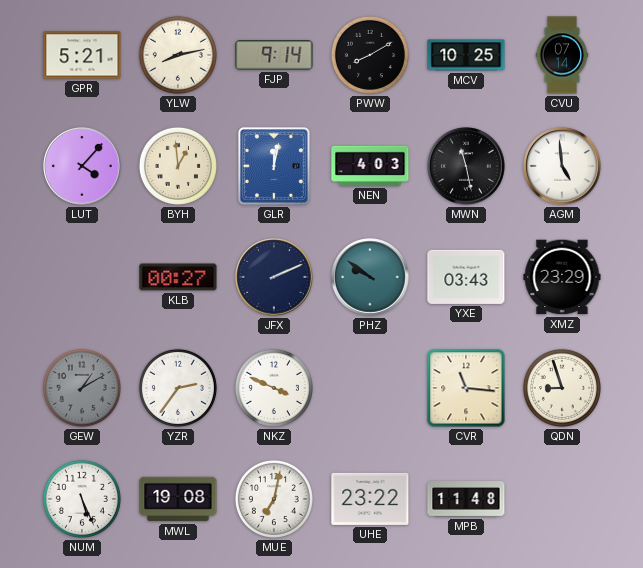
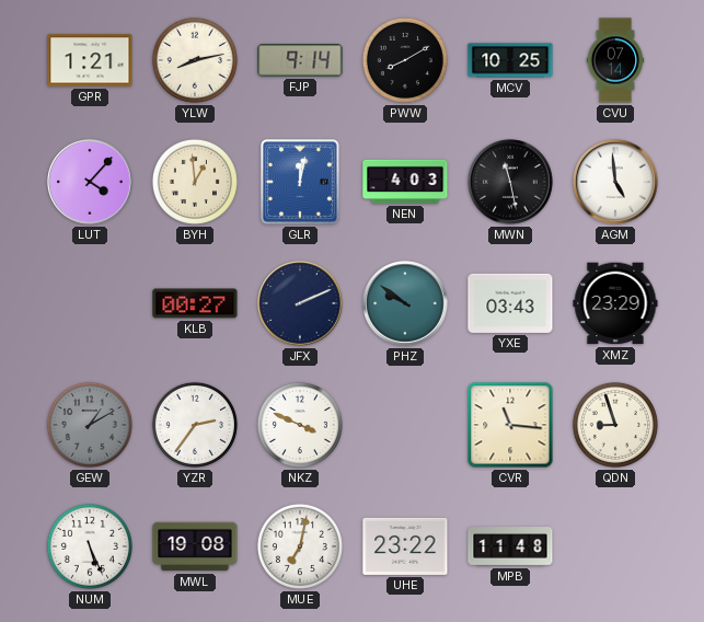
GPR: 5:21 -> 1:21 (90, 60)
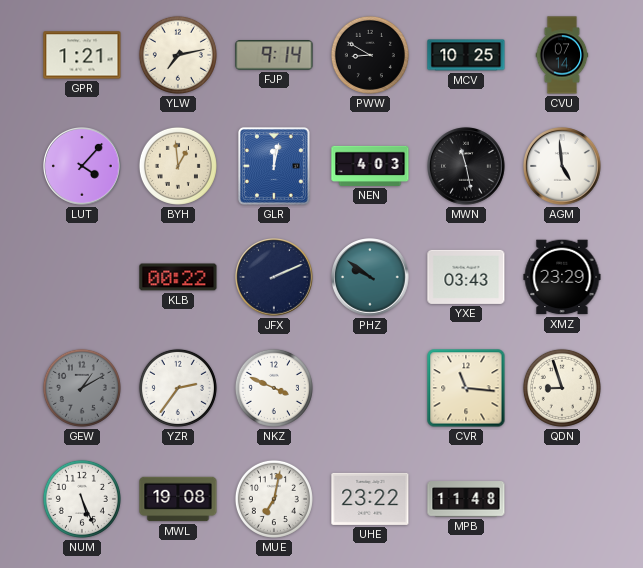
YLW: 8:13 -> 7:13 (178, 55)
PWW: 8:10 -> 8:50 (370, 55)
KLB: 00:27 -> 00:22 (178, 277)
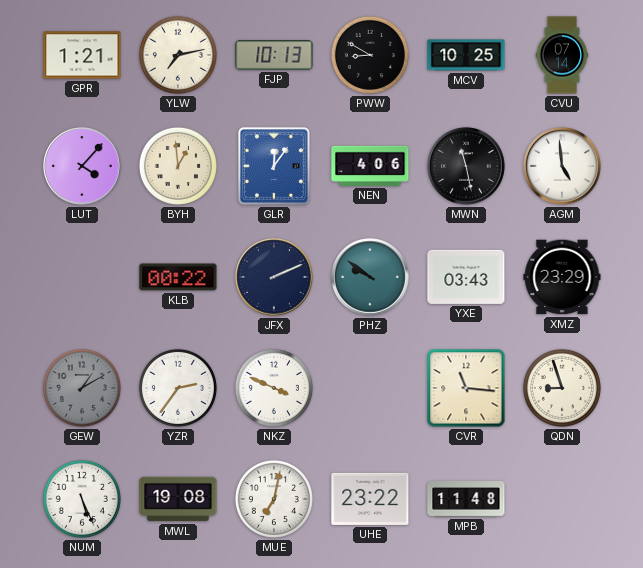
FJP: 9:14 -> 10:13 (274, 55)
GLR: 12:02 -> 12:06 (274, 166)
NEN: 4:03 -> 4:06 (370, 166)
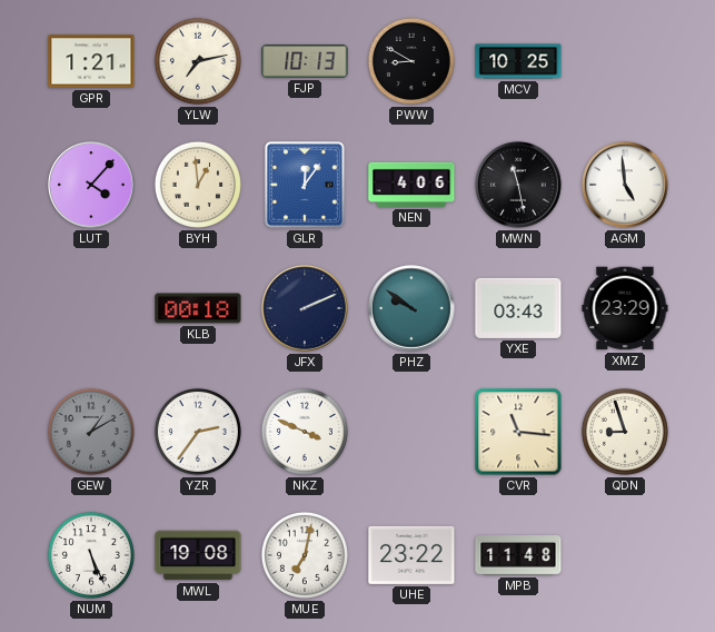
CVU: 07:14 -> none (562, 55)
KLB: 00:22 -> 00:18 (198, 308)
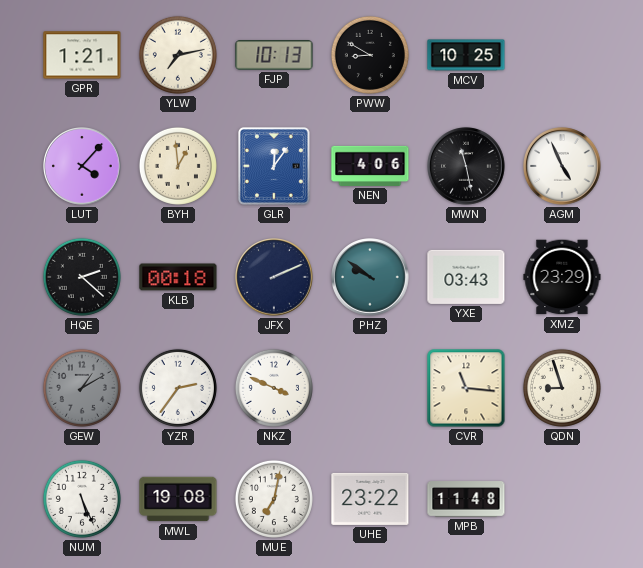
AGM: 4:59 -> 4:56 (562, 166)
HQE: none -> 2:22 (82, 277)
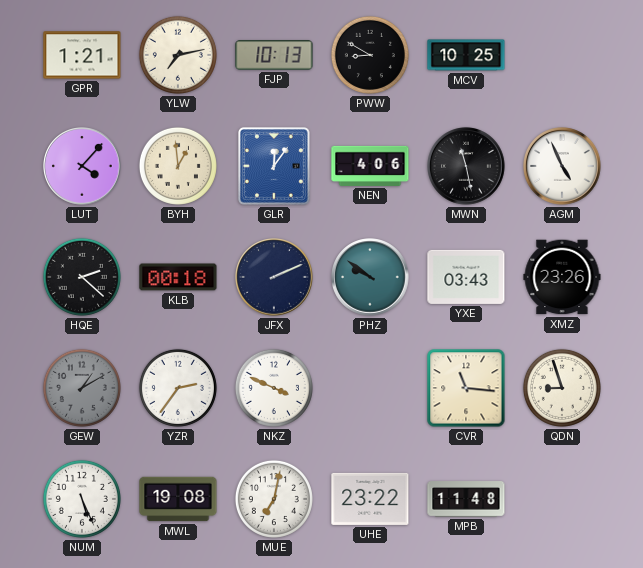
XMZ: 23:29 -> 23:26 (562, 277)
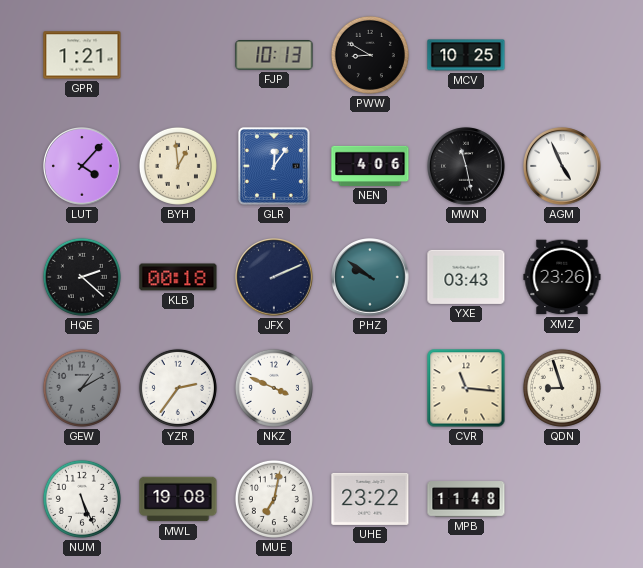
YLW: 7:13 -> none (178, 55)
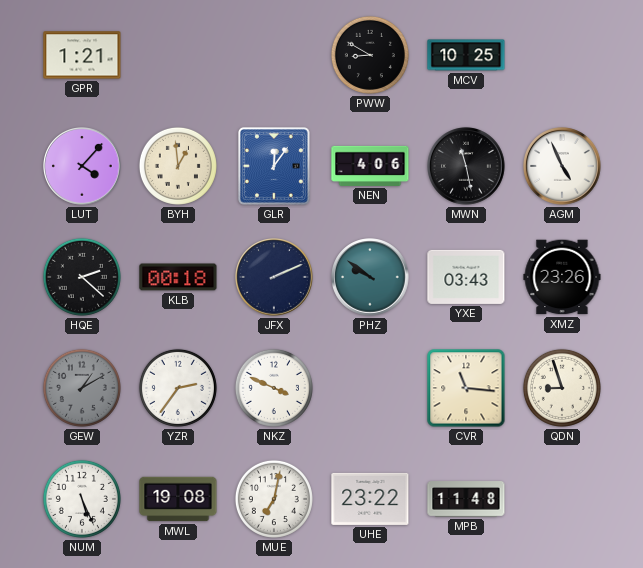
FJP: 10:13 -> none (274, 55)
